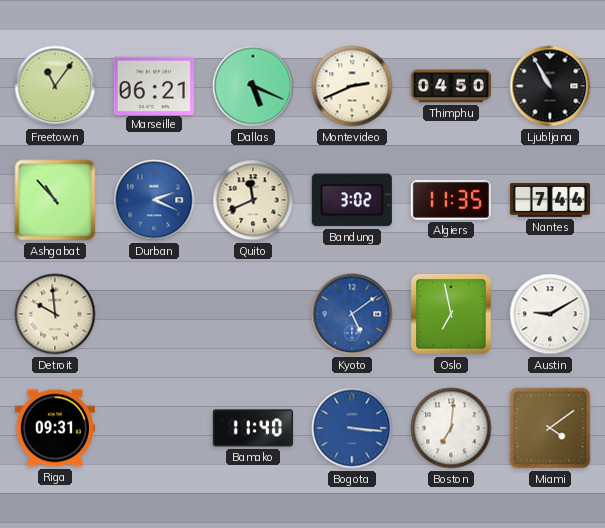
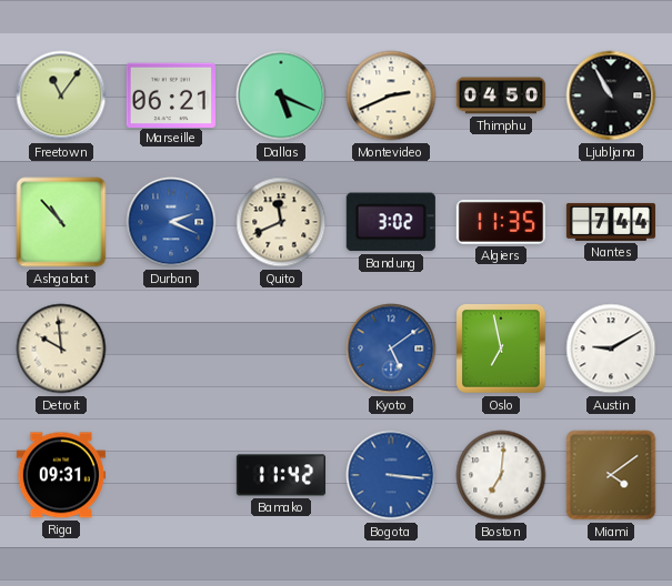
Bamako: 11:40 -> 11:42 (281, 475)
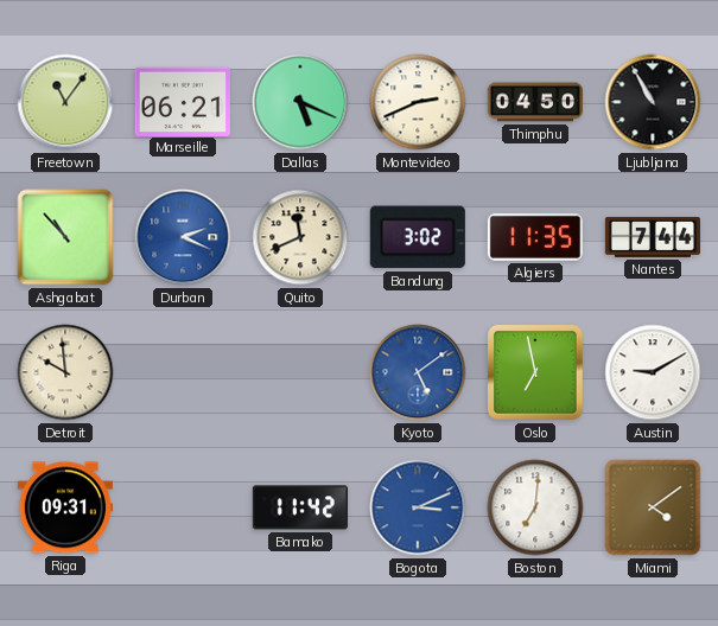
Bogota: 3:16 -> 3:11 (418, 507)
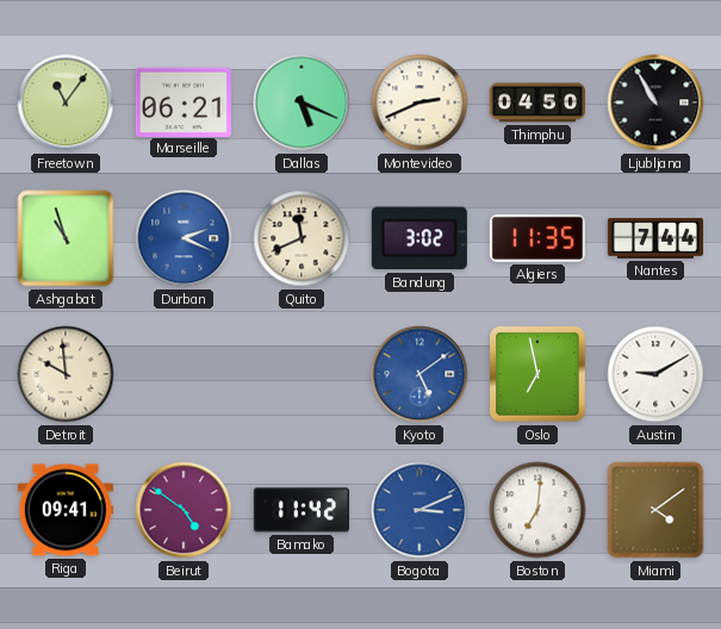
Ashgabat: 10:53 -> 10:57 (66, 238)
Riga: 09:31 -> 09:41 (66, 510)
Beirut: none -> 4:51 (184, 510)
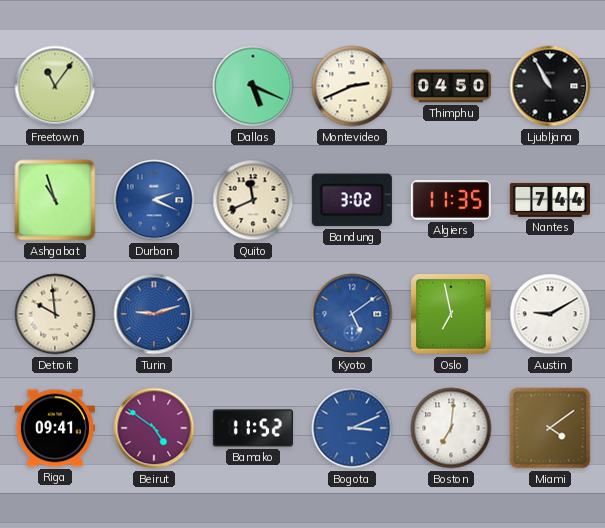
Marseille: 06:21 -> none (184, 101)
Turin: none -> 9:12 (154, 314)
Bamako: 11:42 -> 11:52 (253, 428)
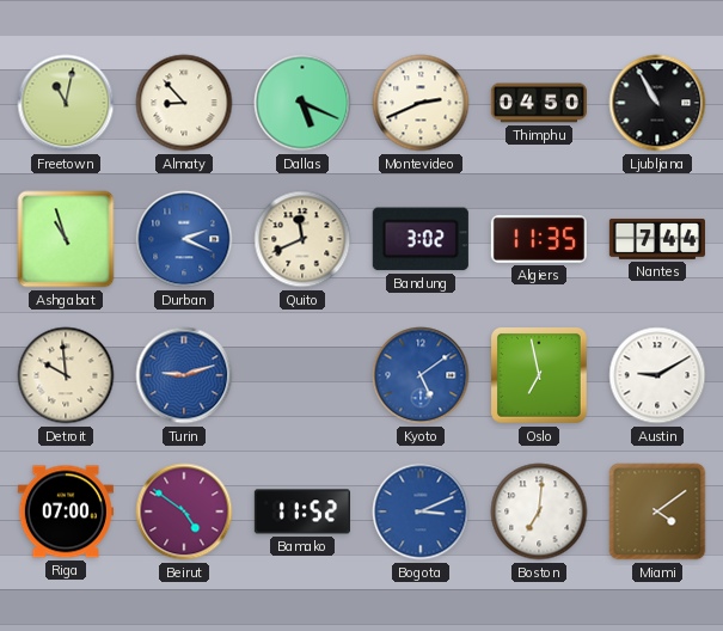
Freetown: 11:06 -> 11:02 (66, 103)
Almaty: none -> 8:53 (184, 103)
Riga: 09:41 -> 07:00 (66, 511)
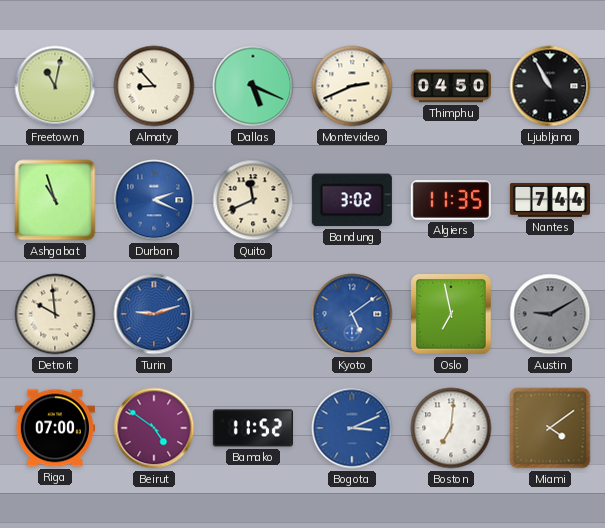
Austin dial: white -> grey (550, 314)
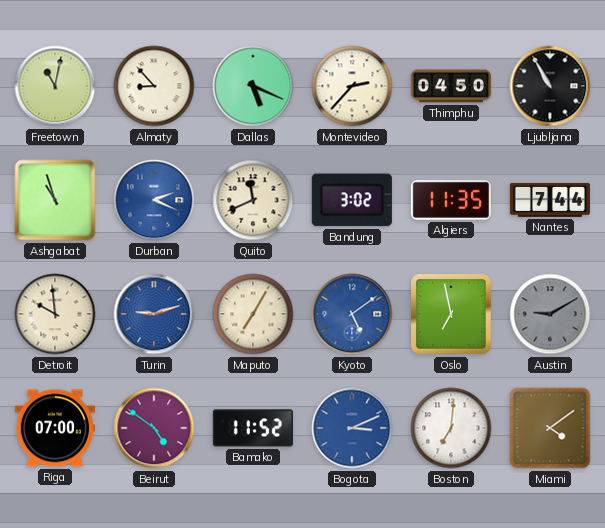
Montevideo: 2:41 -> 2:37 (352, 86)
Maputo: none -> 7:05 (253, 314)
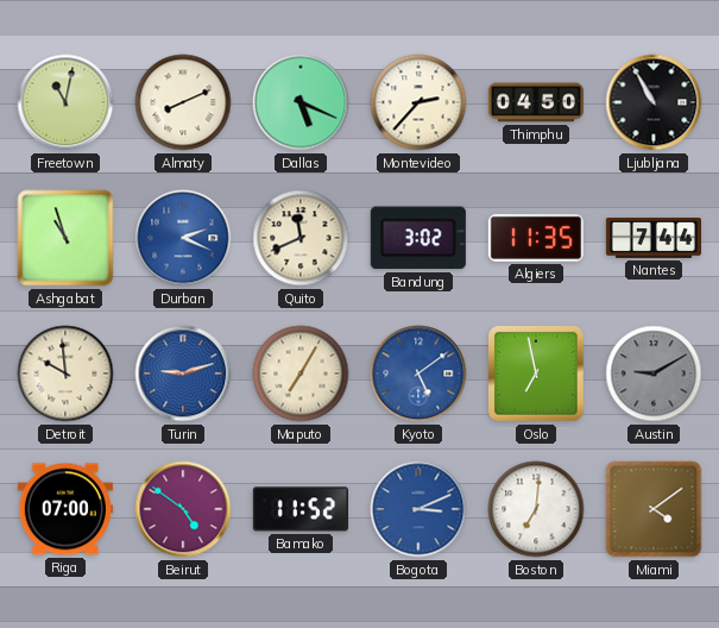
Almaty: 8:53 -> 8:11 (183, 102)
